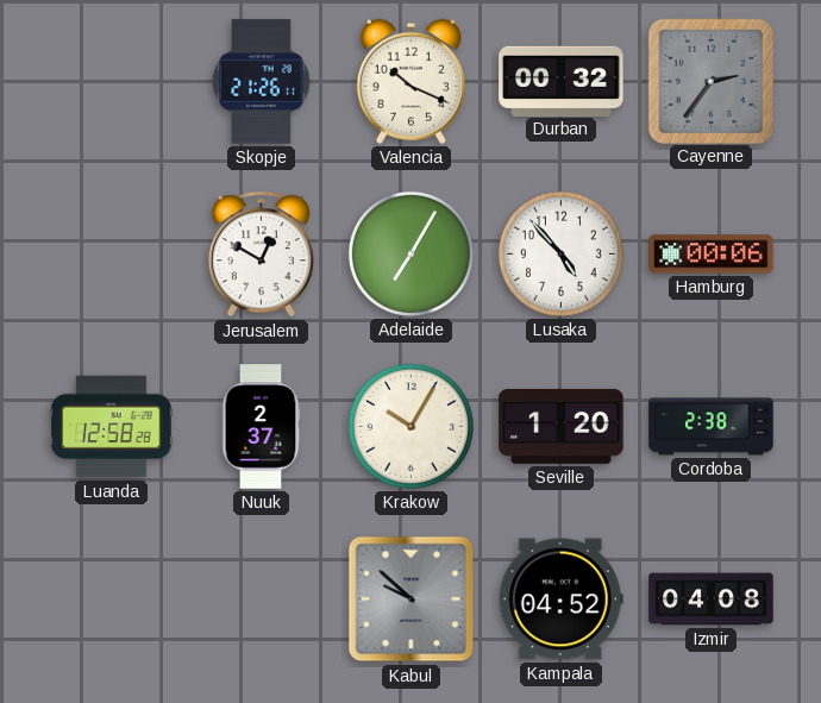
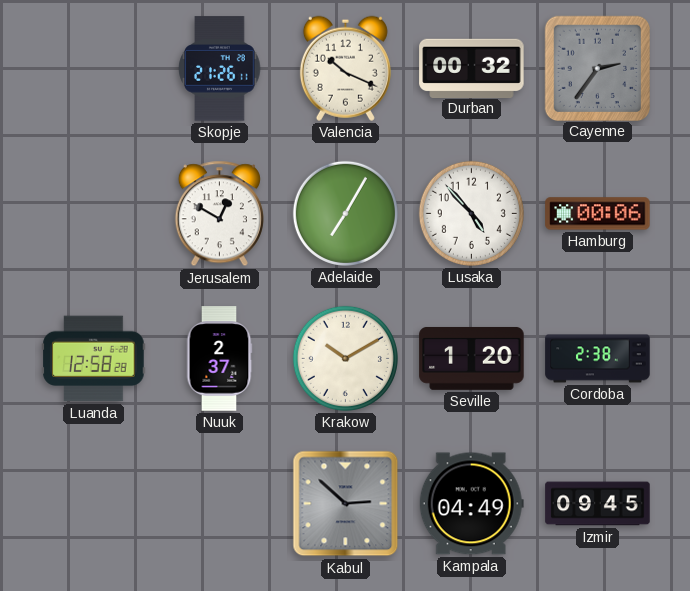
Krakow: 10:05 -> 10:10 (345, 358)
Kabul: 9:52 -> 2:52 (346, 504)
Kampala: 04:52 -> 04:49 (471, 504)
Izmir: 04:08 -> 09:45 (598, 504)
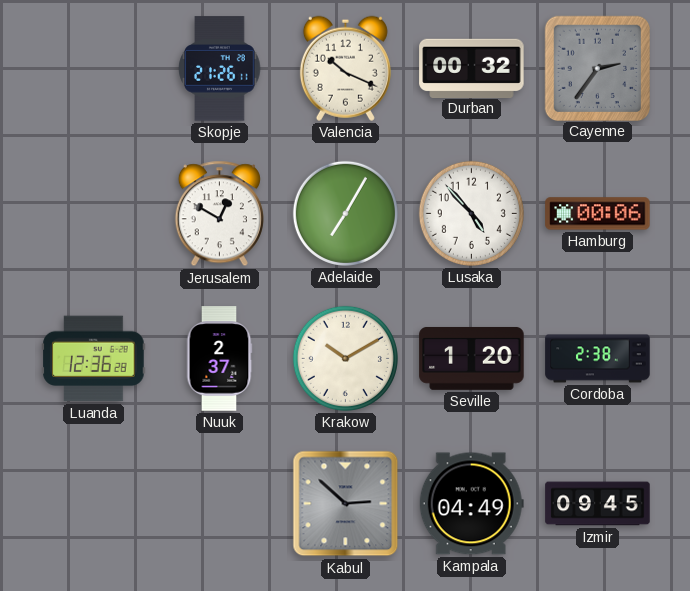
Luanda: 12:58 -> 12:36 (94, 359)
